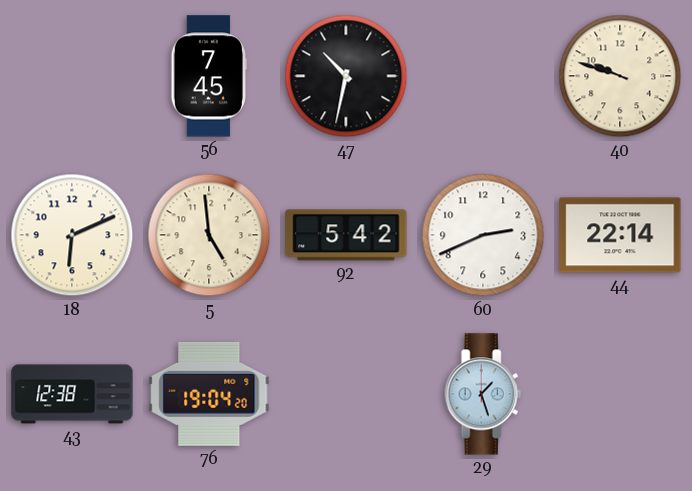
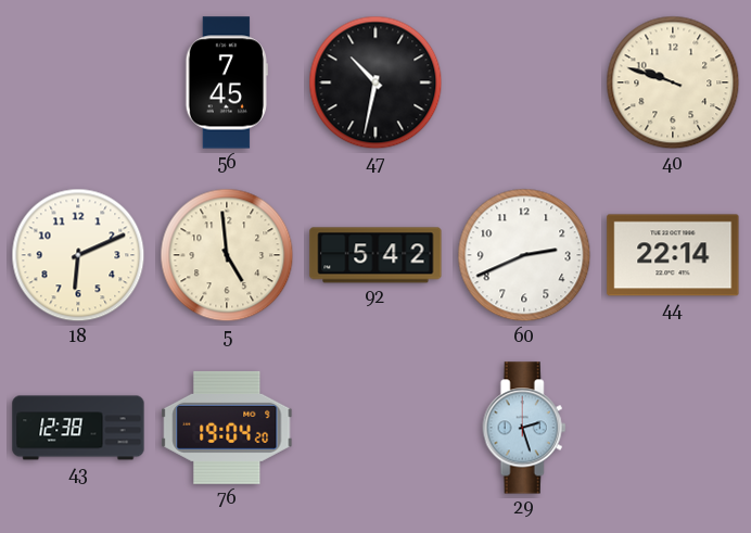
29: 1:27 -> 2:27 (524, 428)
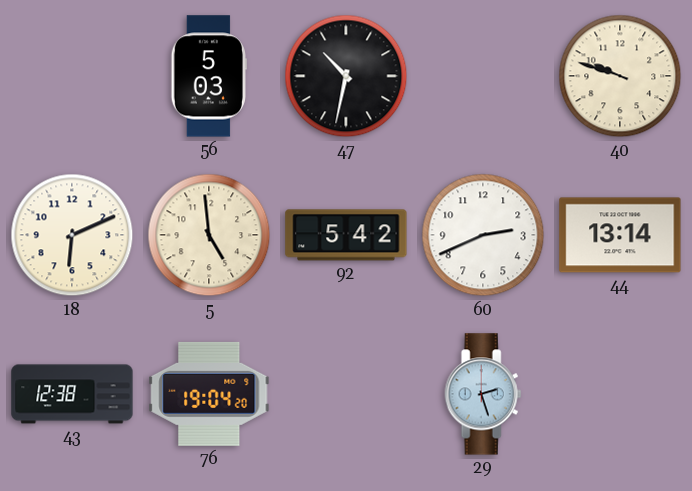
56: 7:45 -> 5:03 (208, 76)
44: 22:14 -> 13:14 (620, 235)
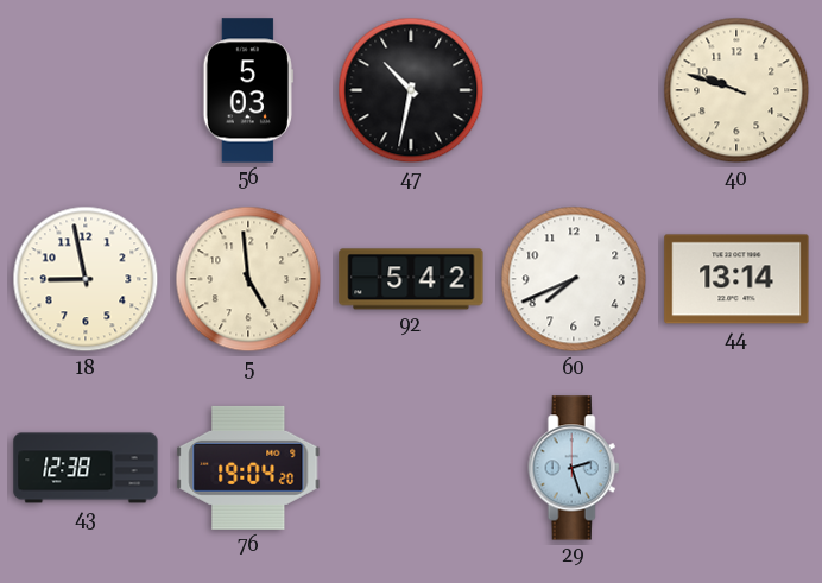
18: 6:11 -> 8:58 (86, 279)
60: 2:41 -> 7:41 (574, 279)
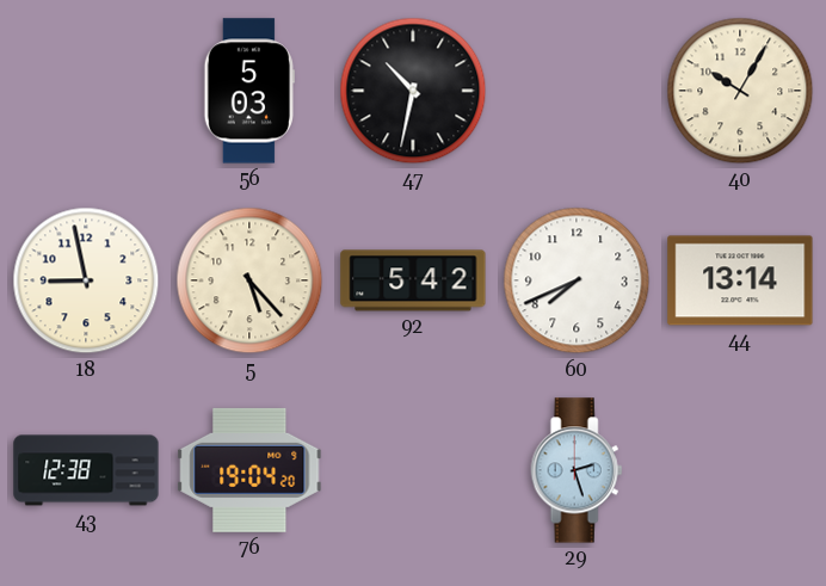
40: 9:48 -> 10:05 (740, 91)
5: 4:59 -> 5:23 (249, 280)
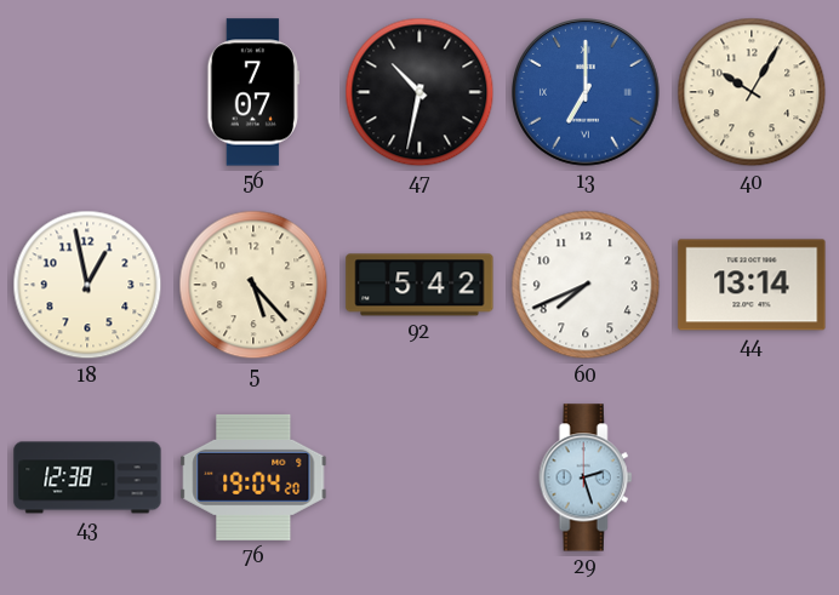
56: 5:03 -> 7:07 (252, 92)
13: none -> 7:00 (586, 92)
18: 8:58 -> 12:58 (87, 285)
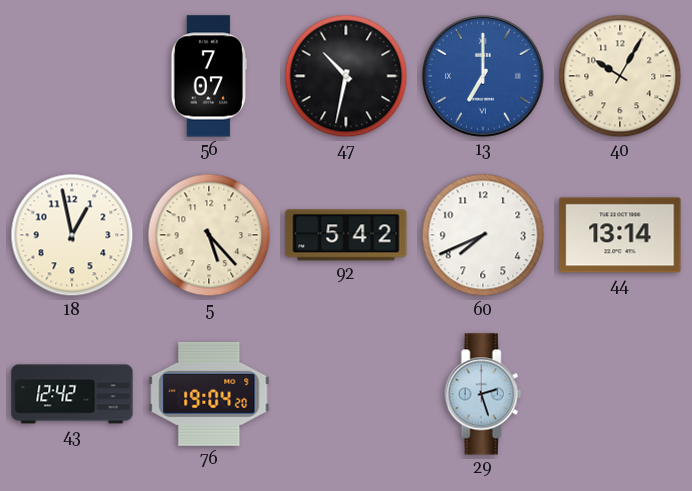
43: 12:38 -> 12:42 (72, 394)
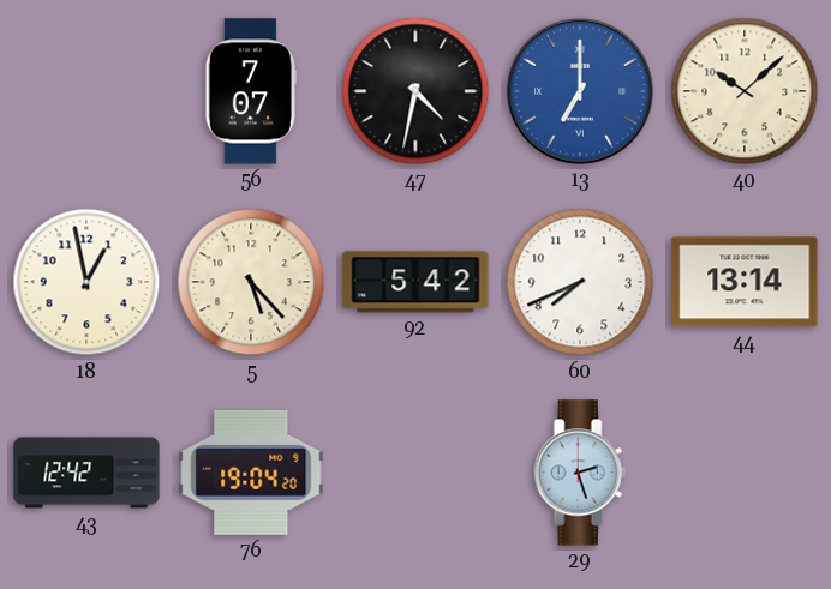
47: 10:32 -> 4:32 (416, 91)
40: 10:05 -> 10:08 (745, 91)
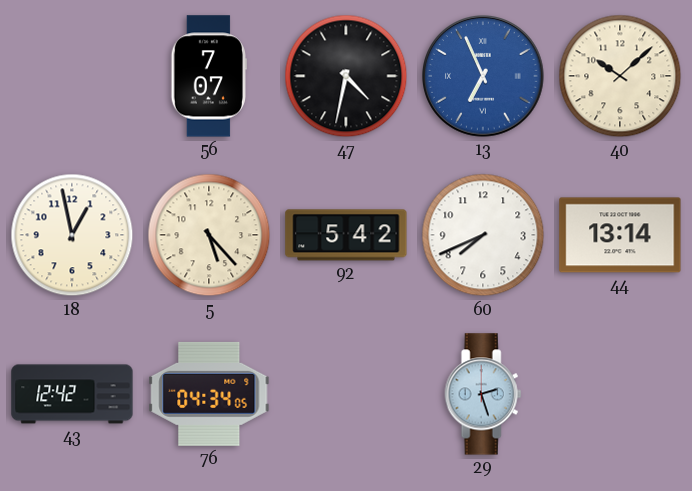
13: 7:00 -> 6:56 (483, 76)
76: 19:04 -> 04:34 (209, 394)
